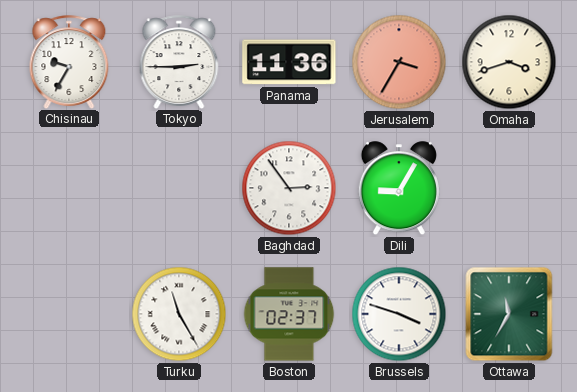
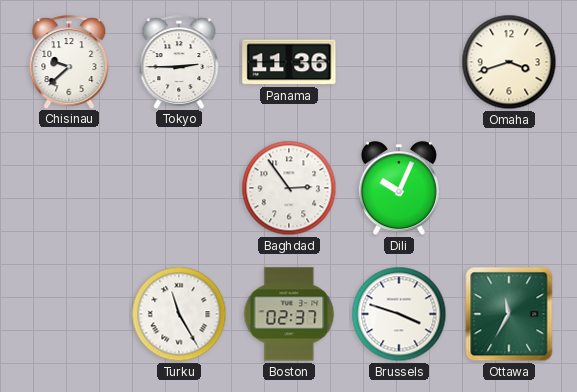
Chisinau: 9:35 -> 9:38 (69, 62)
Jerusalem: 3:35 -> none (399, 62)
Dili: 9:05 -> 10:04 (399, 189)
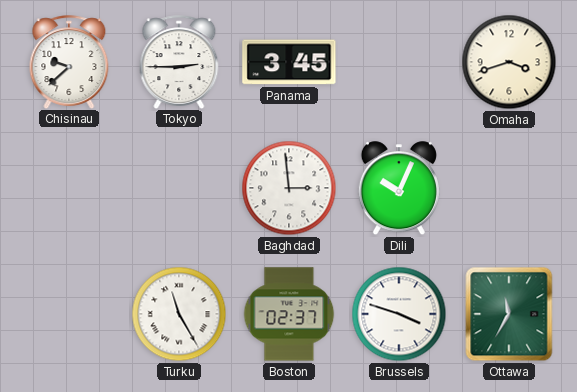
Panama: 11:36 -> 3:45 (289, 62)
Baghdad: 2:54 -> 2:59 (289, 188)
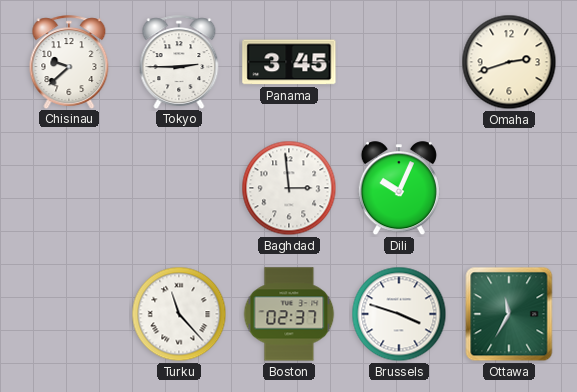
Omaha: 3:42 -> 2:42 (509, 62)
Turku: 11:25 -> 11:23 (179, 314)
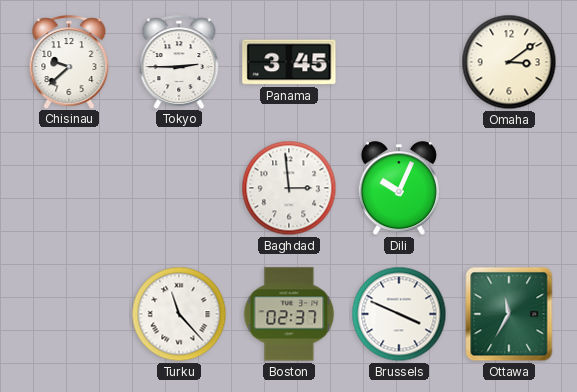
Omaha: 2:42 -> 3:09 (509, 62)
Brussels: 3:48 -> 3:49 (399, 314)
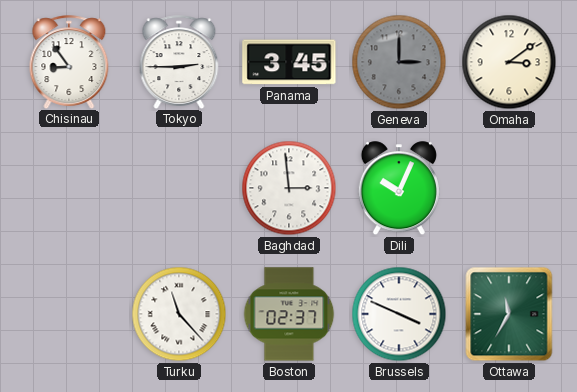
Chisinau: 9:38 -> 8:54 (69, 62)
Geneva: none -> 3:00 (399, 62)
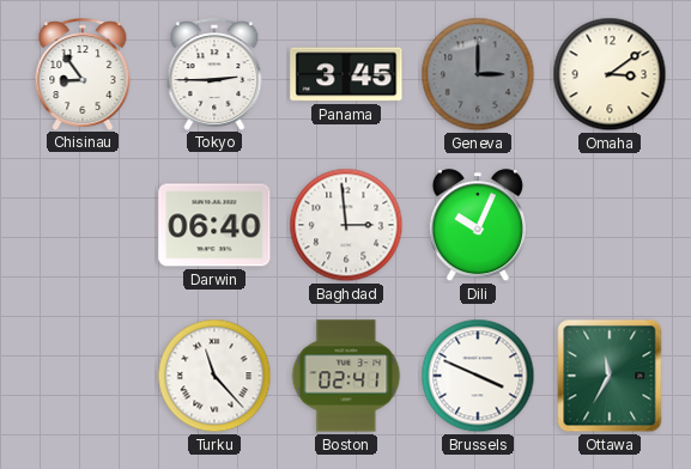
Darwin: none -> 06:40 (214, 225)
Boston: 02:37 -> 02:41 (346, 376)
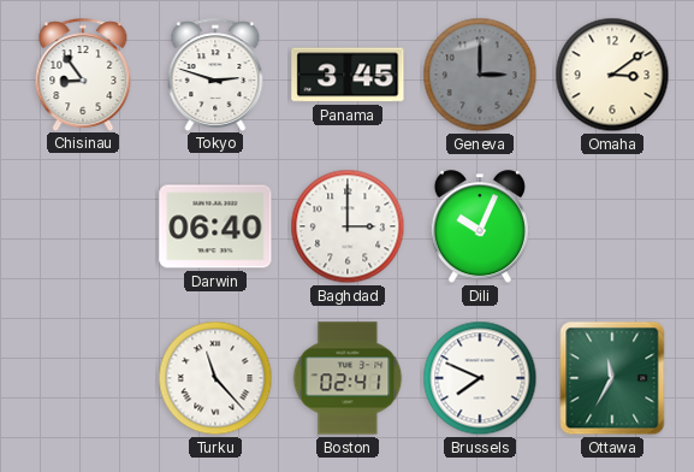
Tokyo: 2:45 -> 2:48 (215, 75)
Baghdad: 2:59 -> 3:00 (348, 226)
Brussels: 3:49 -> 7:49 (480, 378)
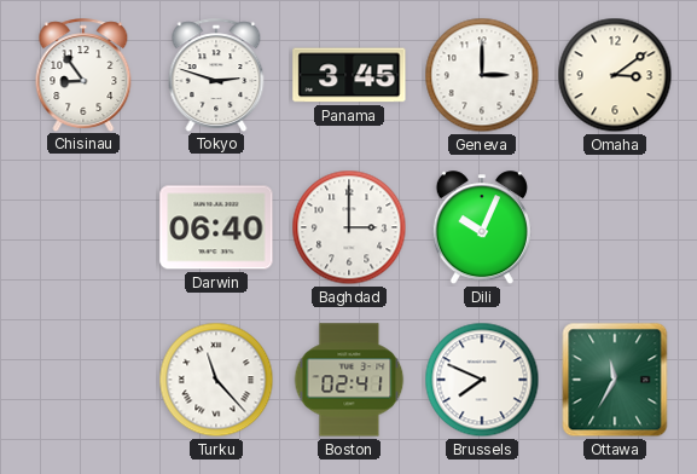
Geneva dial: grey -> white (482, 75)
